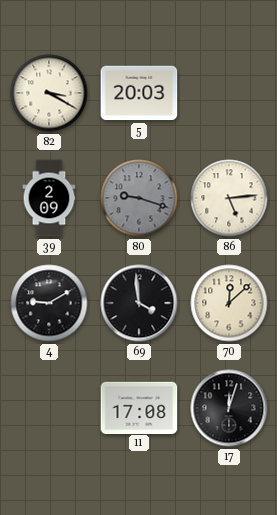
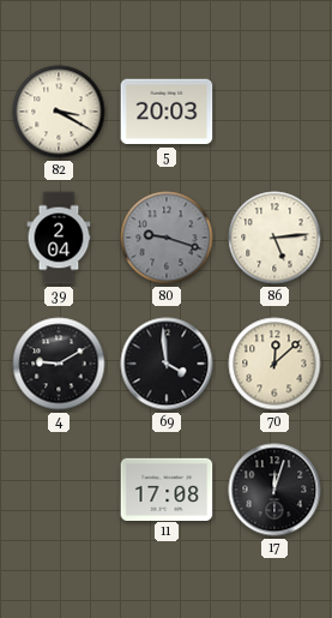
39: 2:09 -> 2:04 (59, 238)
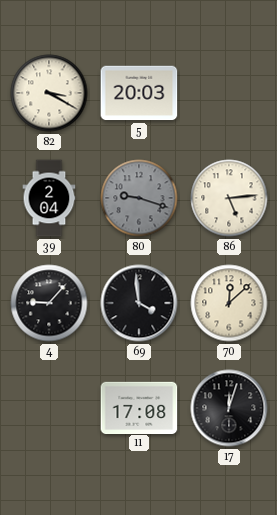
4: 9:10 -> 9:07 (49, 303)
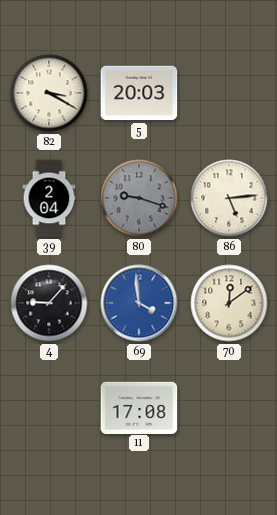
69 dial: black -> blue (139, 303)
70: 12:08 -> 12:09 (229, 303)
17: 12:03 -> none (229, 408)
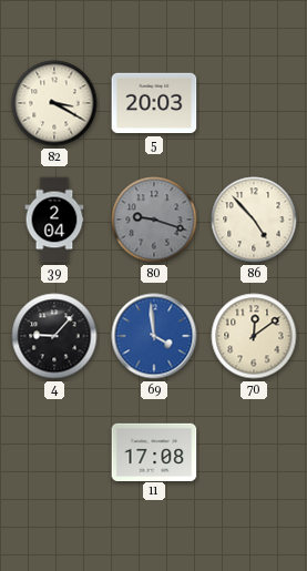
86: 5:14 -> 4:53 (254, 220)
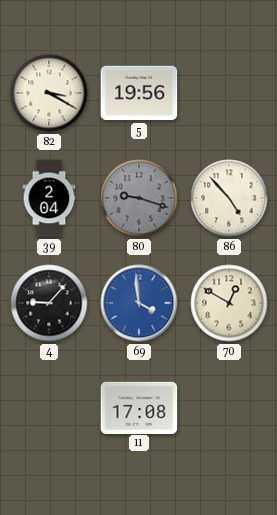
5: 20:03 -> 19:56 (139, 93)
70: 12:09 -> 12:50 (229, 303)
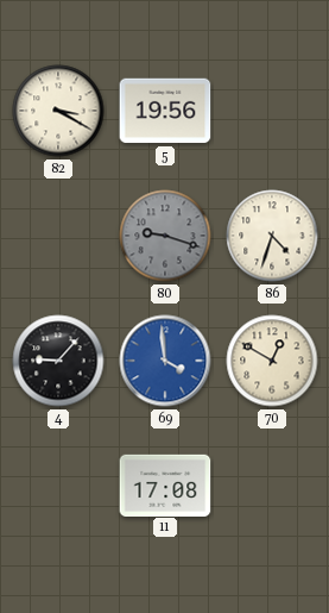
39: 2:04 -> none (49, 198)
86: 4:53 -> 4:33 (272, 236)
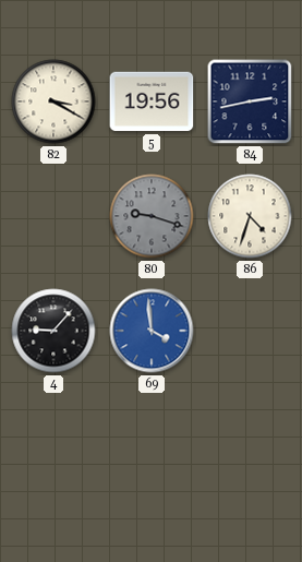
84: none -> 2:43 (250, 101)
70: 12:50 -> none (272, 361)
11: 17:08 -> none (165, 484)
